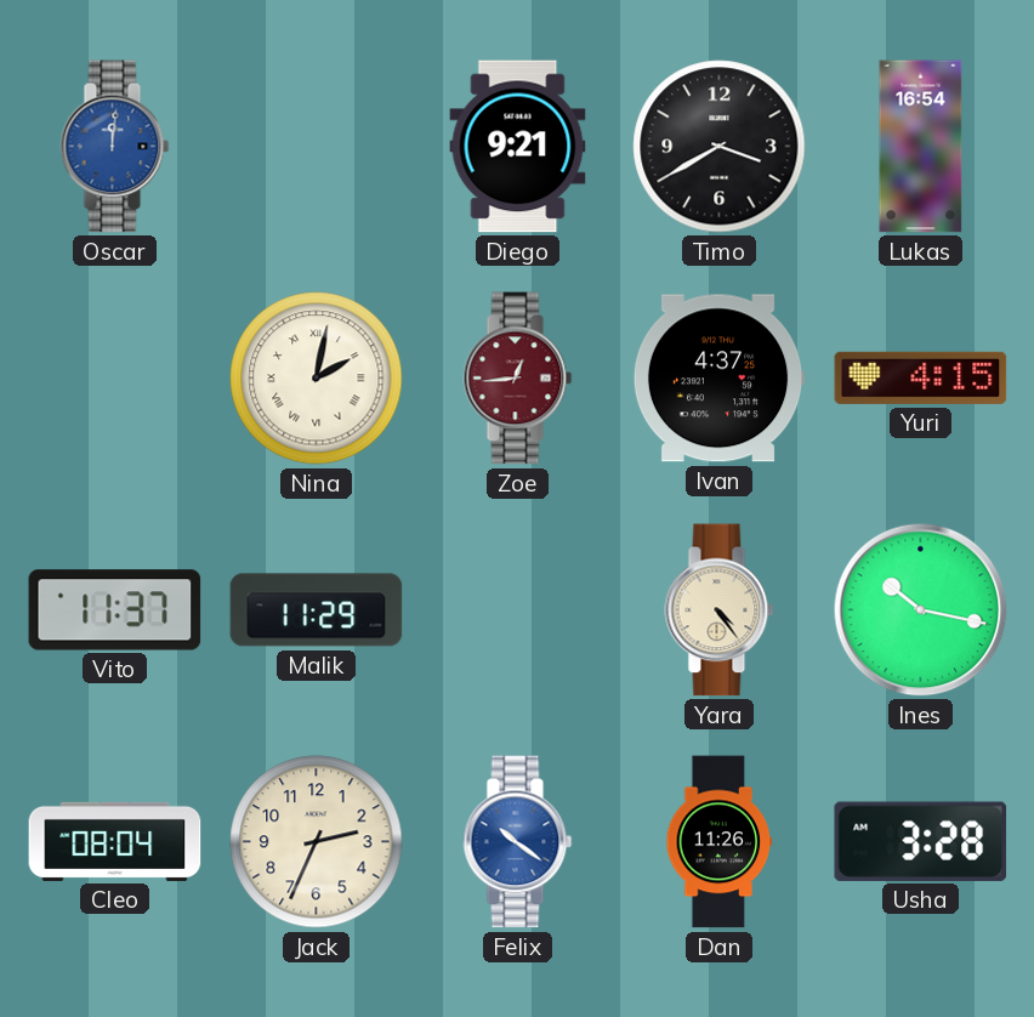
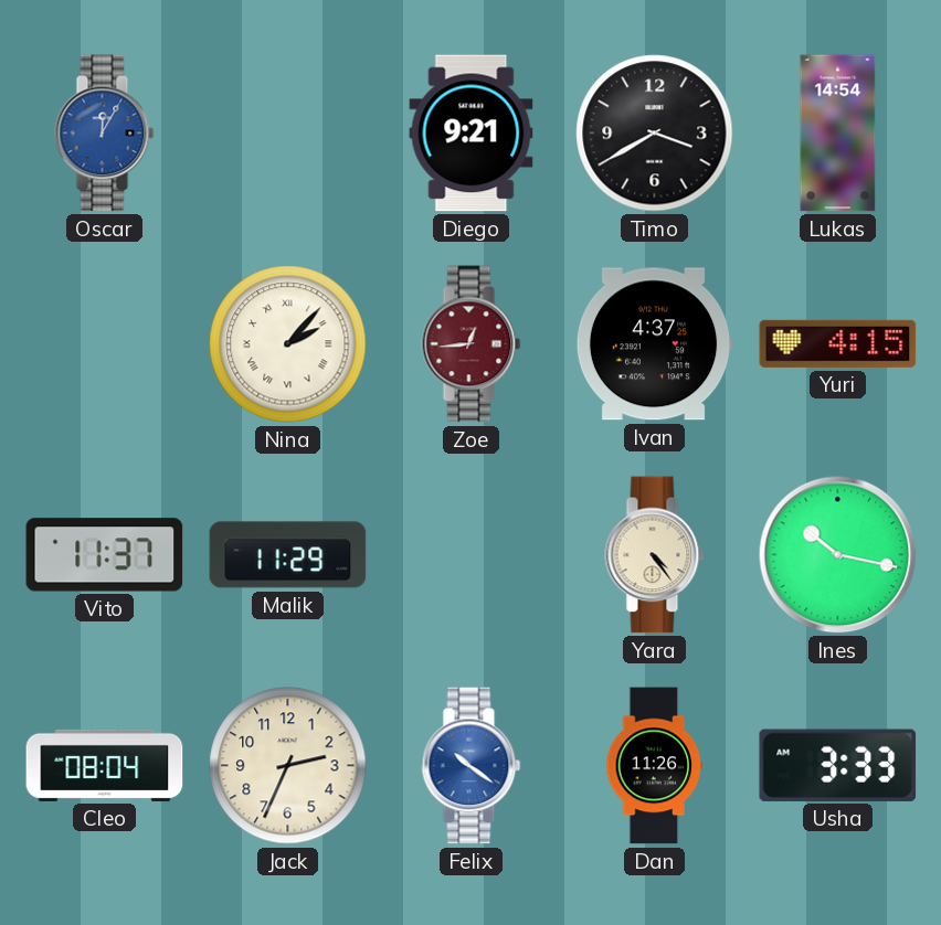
Oscar: 12:01 -> 12:05 (105, 134)
Lukas: 16:54 -> 14:54 (838, 134)
Nina: 2:02 -> 2:07 (288, 344)
Usha: 3:28 -> 3:33 (838, 765)
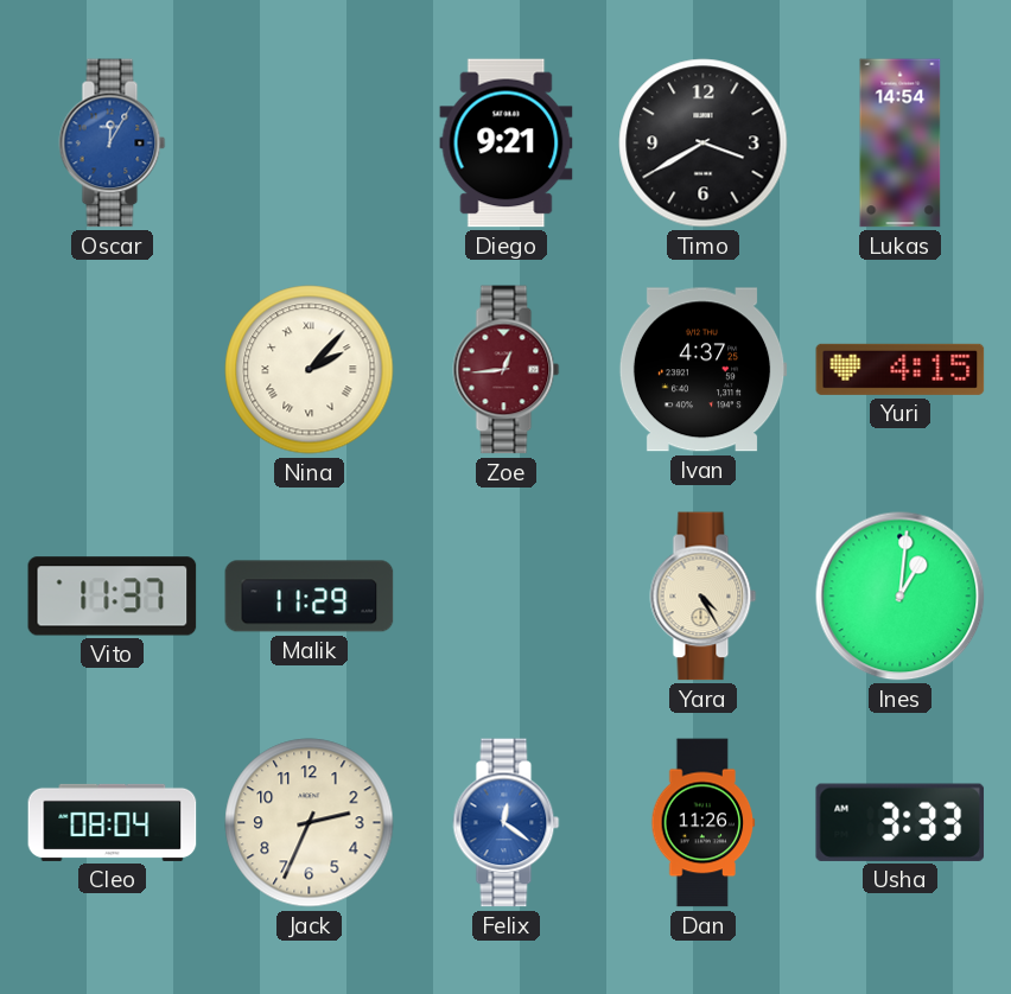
Yara: 4:24 -> 4:25 (704, 597)
Ines: 10:17 -> 1:01 (901, 597)
Felix: 10:21 -> 12:21 (507, 823)
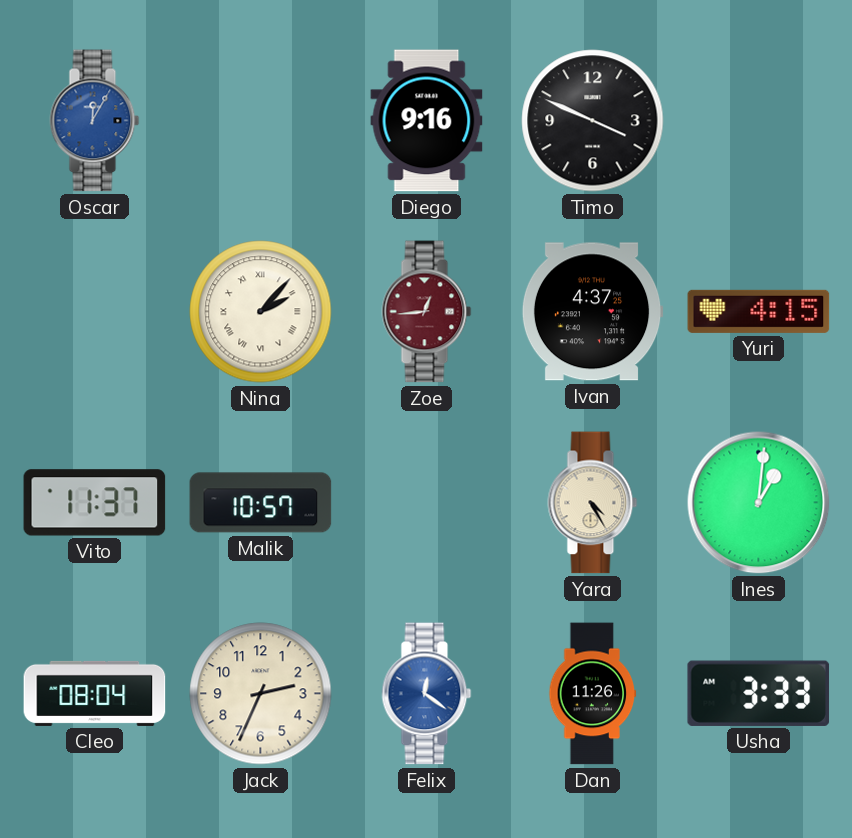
Diego: 9:21 -> 9:16 (427, 121)
Timo: 3:40 -> 3:49 (593, 121)
Lukas: 14:54 -> none (901, 144)
Malik: 11:29 -> 10:57 (261, 503)
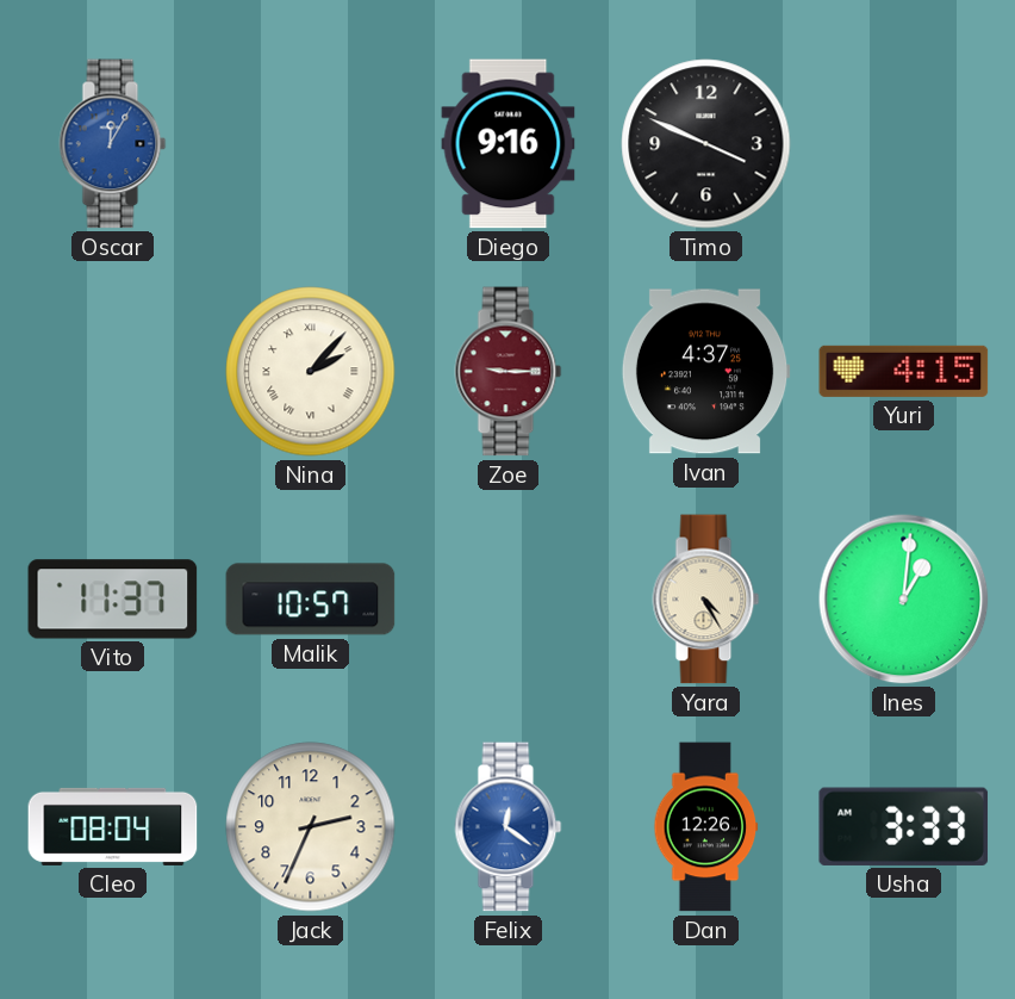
Zoe: 12:44 -> 9:15 (509, 372)
Dan: 11:26 -> 12:26 (706, 827)
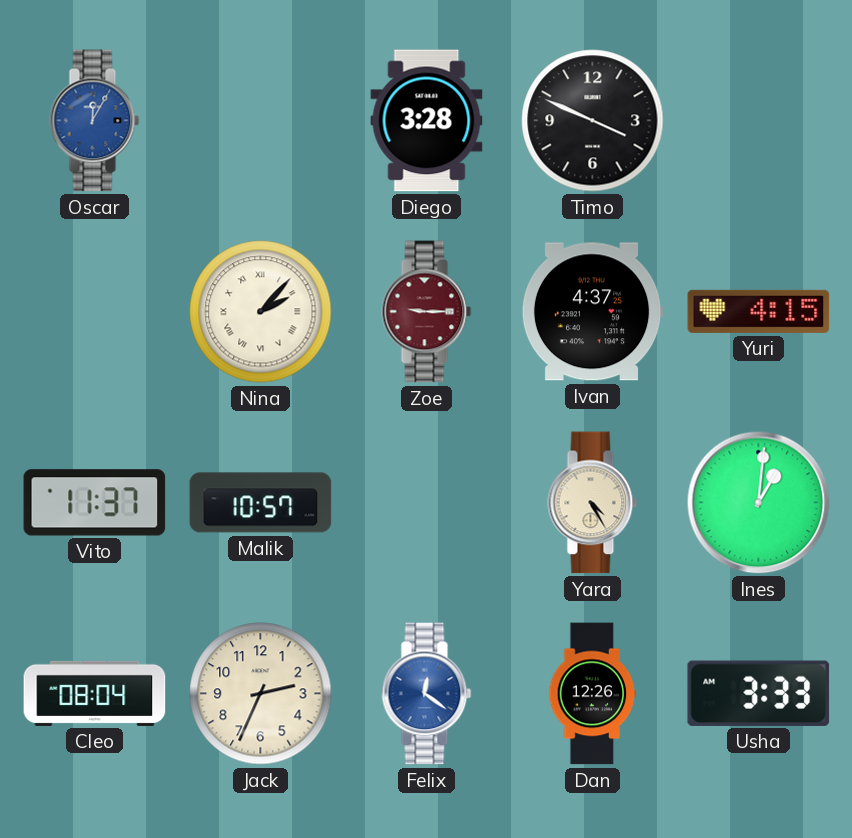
Diego: 9:16 -> 3:28 (427, 121)
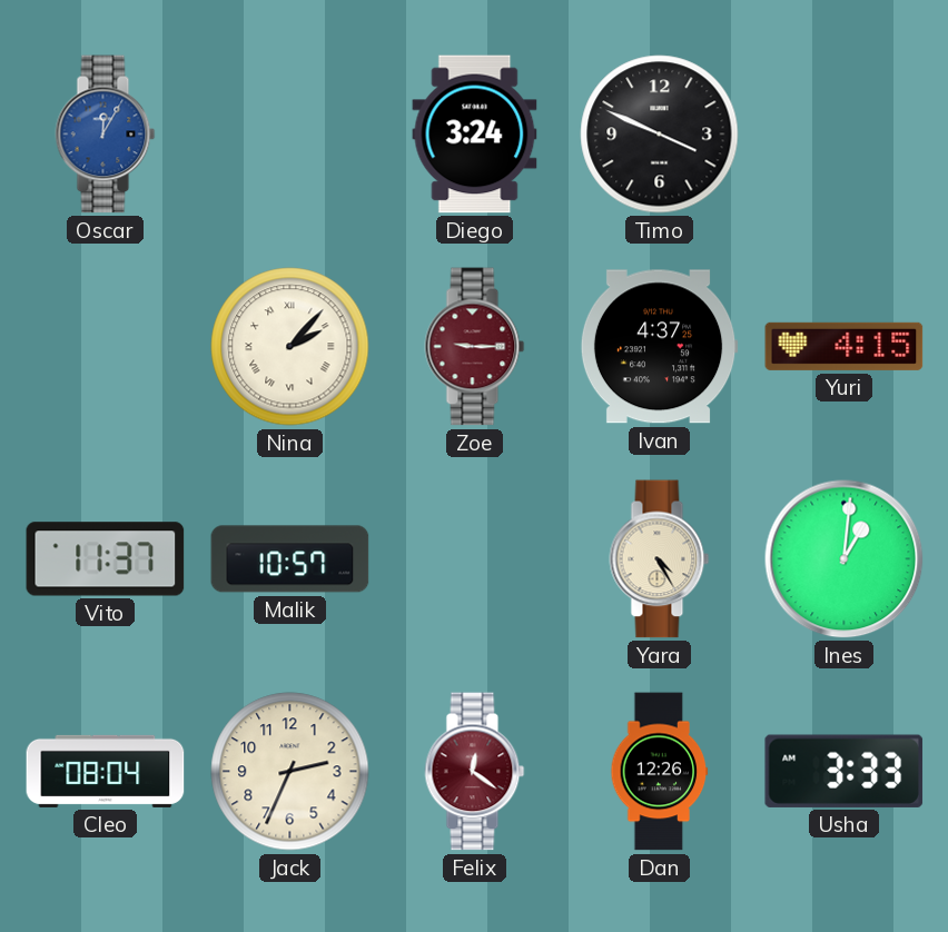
Diego: 3:28 -> 3:24 (475, 135)
Felix dial: blue -> burgundy (475, 772)
